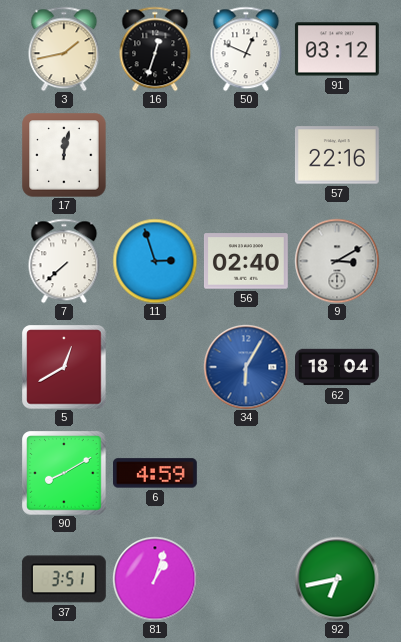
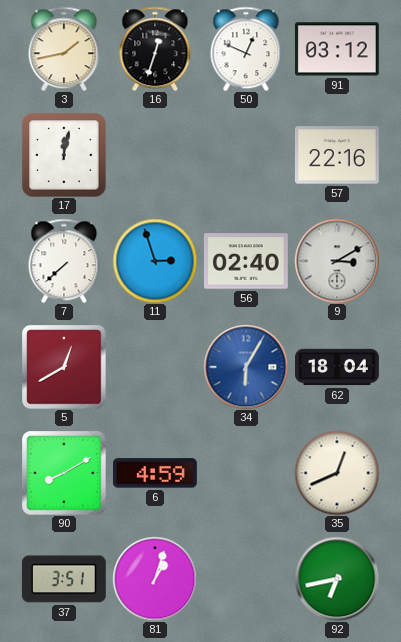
35: none -> 12:41 (337, 473)
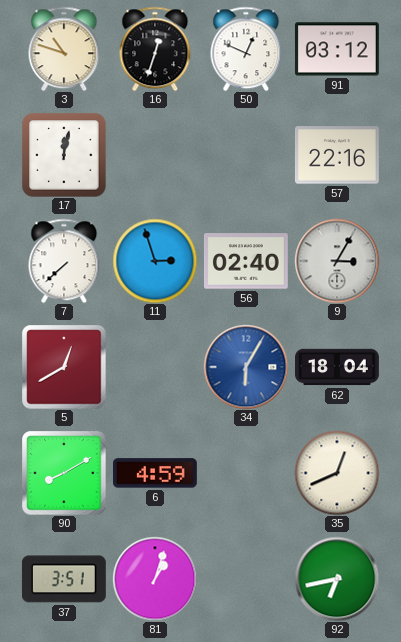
3: 1:43 -> 10:48 (64, 49)
9: 3:10 -> 3:05 (337, 261)
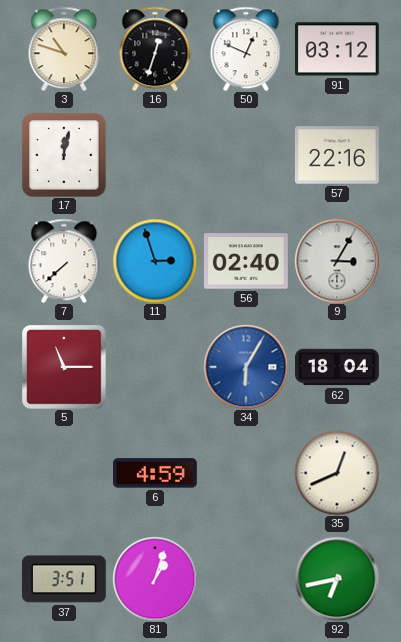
5: 12:40 -> 11:15 (64, 367)
90: 8:10 -> none (64, 473)
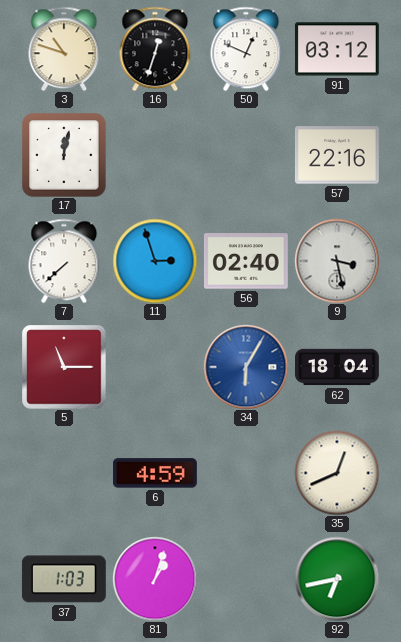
9: 3:05 -> 3:28 (337, 261)
37: 3:51 -> 1:03 (64, 579)
